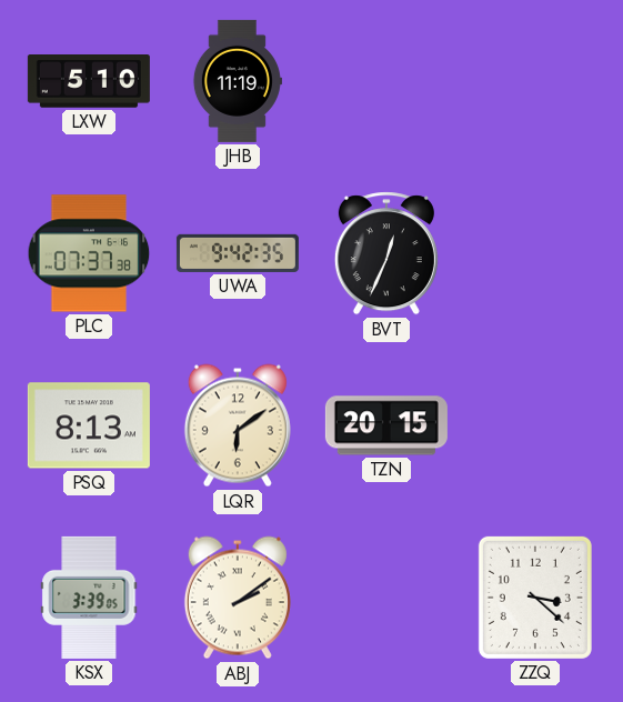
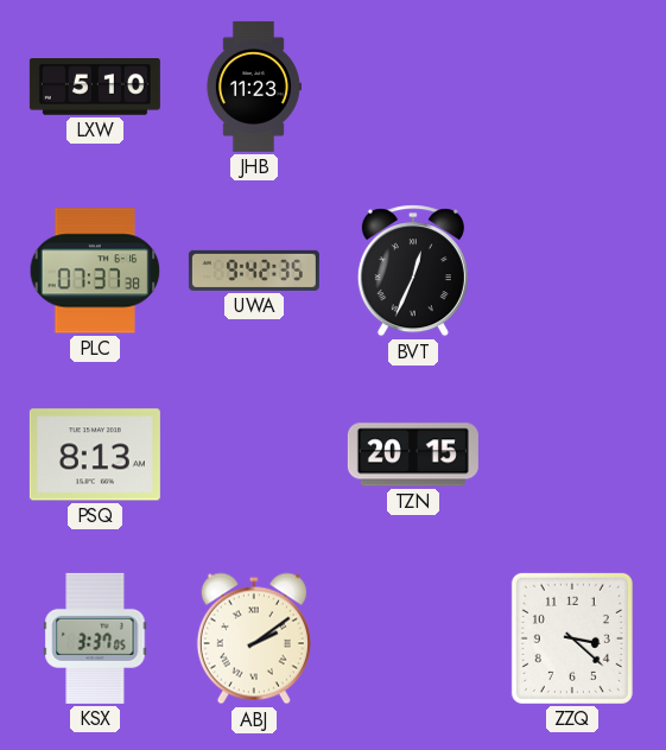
JHB: 11:19 -> 11:23 (253, 87)
LQR: 6:09 -> none (238, 425)
KSX: 3:39 -> 3:37 (95, 638)
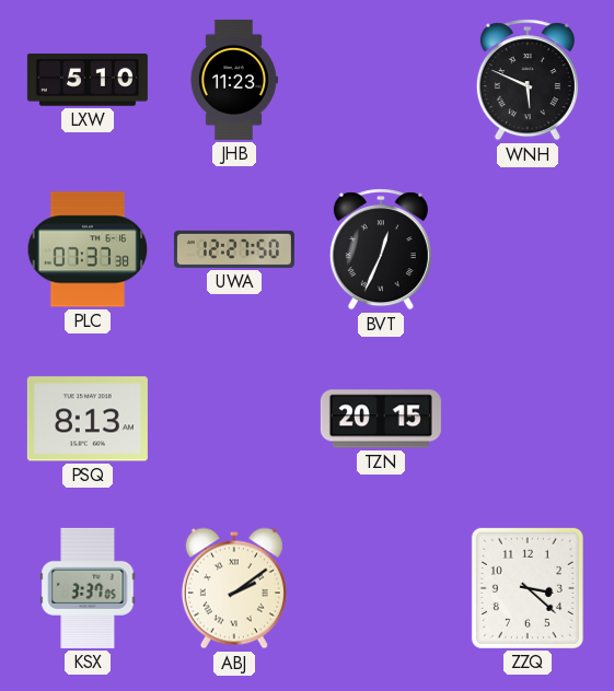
WNH: none -> 5:49 (528, 80)
UWA: 9:42 -> 12:27 (234, 249)
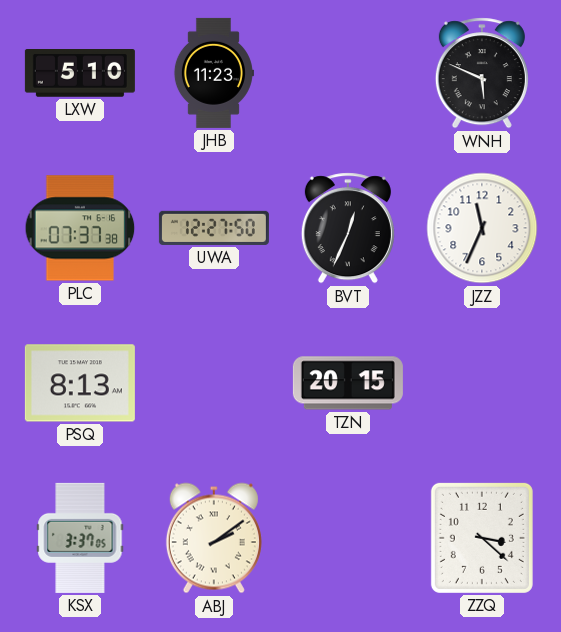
JZZ: none -> 11:34 (482, 228)
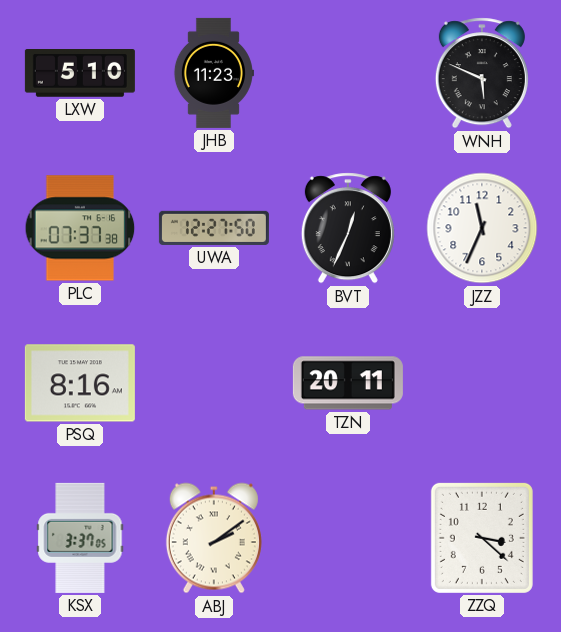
PSQ: 8:13 -> 8:16 (80, 383)
TZN: 20:15 -> 20:11 (348, 383)
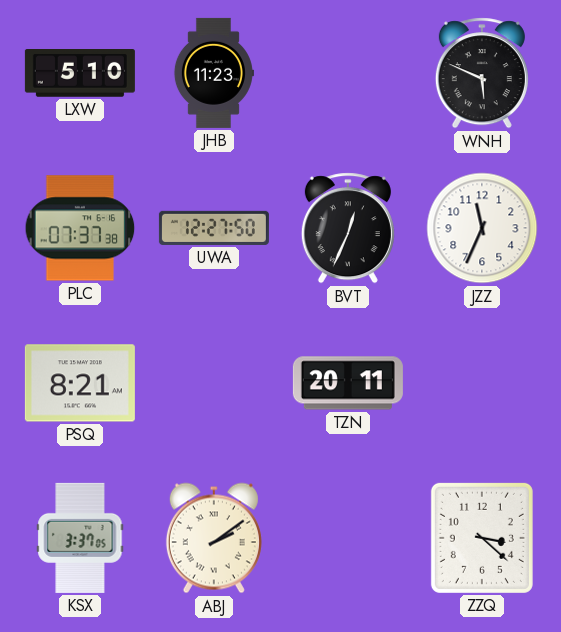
PSQ: 8:16 -> 8:21 (80, 383)
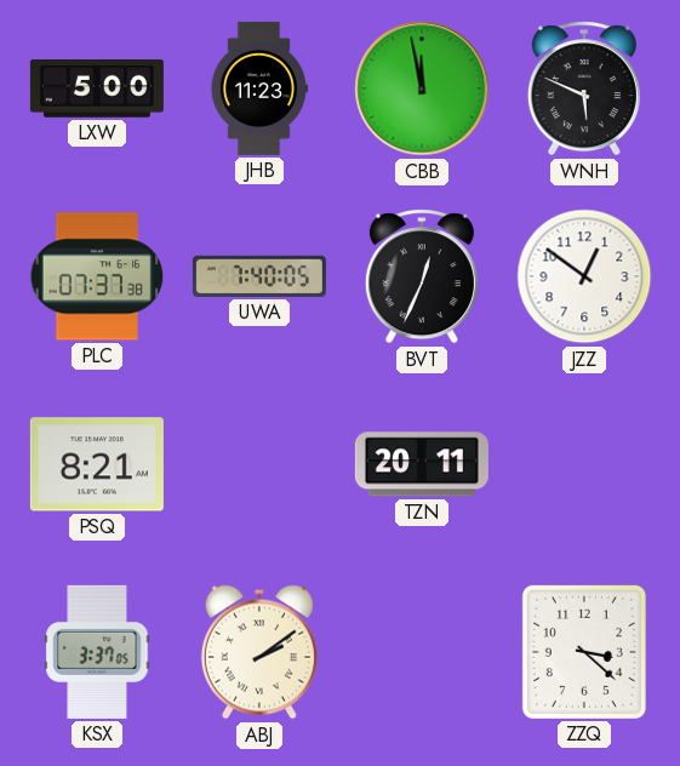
LXW: 5:10 -> 5:00 (97, 90)
CBB: none -> 11:58 (422, 88)
UWA: 12:27 -> 7:40 (259, 276)
JZZ: 11:34 -> 12:51 (584, 276)
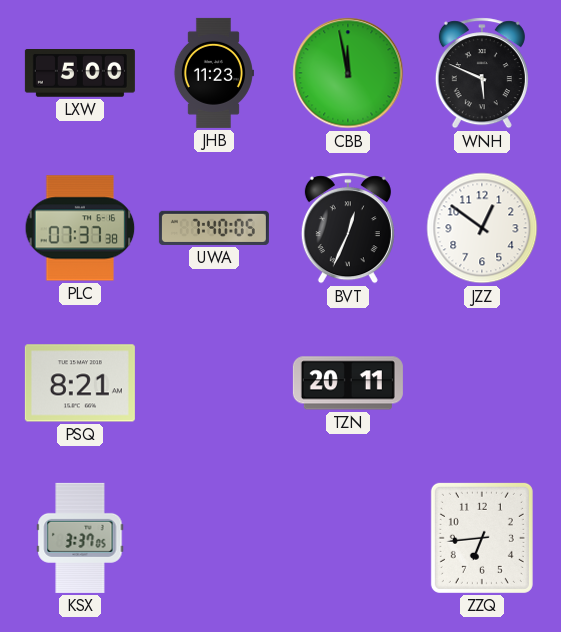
ABJ: 2:09 -> none (259, 652)
ZZQ: 3:22 -> 6:44 (482, 538)
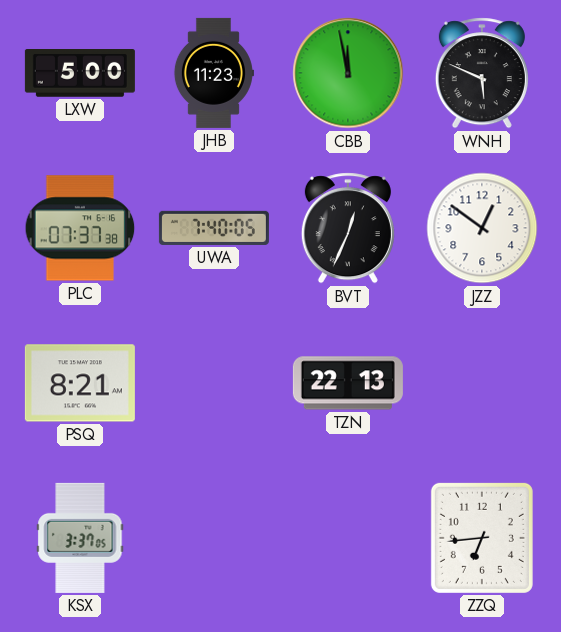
TZN: 20:11 -> 22:13 (348, 383)
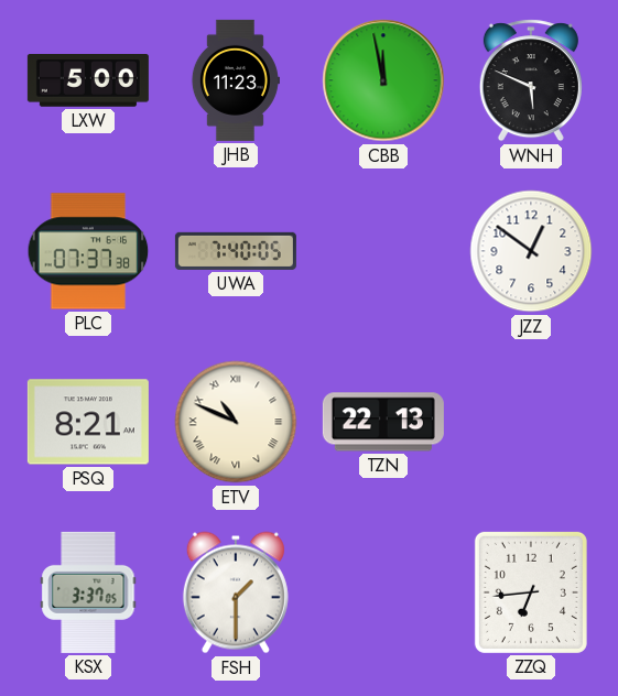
BVT: 12:34 -> none (348, 228)
ETV: none -> 10:49 (236, 422)
FSH: none -> 1:30 (236, 592)
